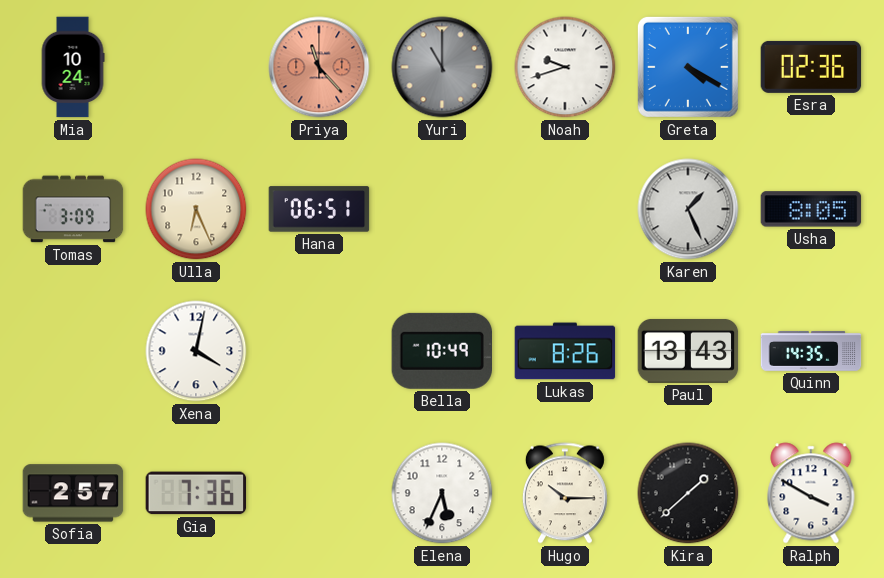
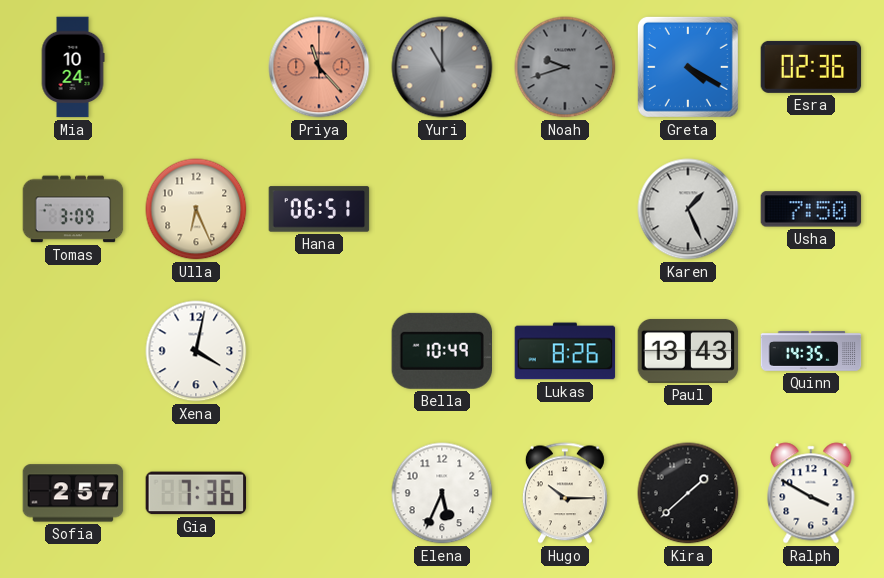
Noah dial: white -> grey (565, 67)
Usha: 8:05 -> 7:50 (811, 209)
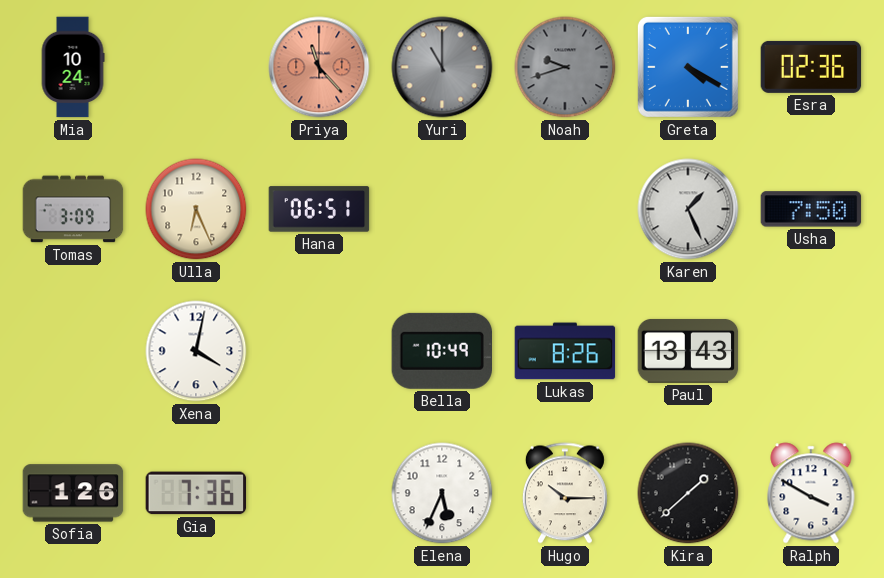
Quinn: 14:35 -> none (811, 351)
Sofia: 2:57 -> 1:26 (73, 493)
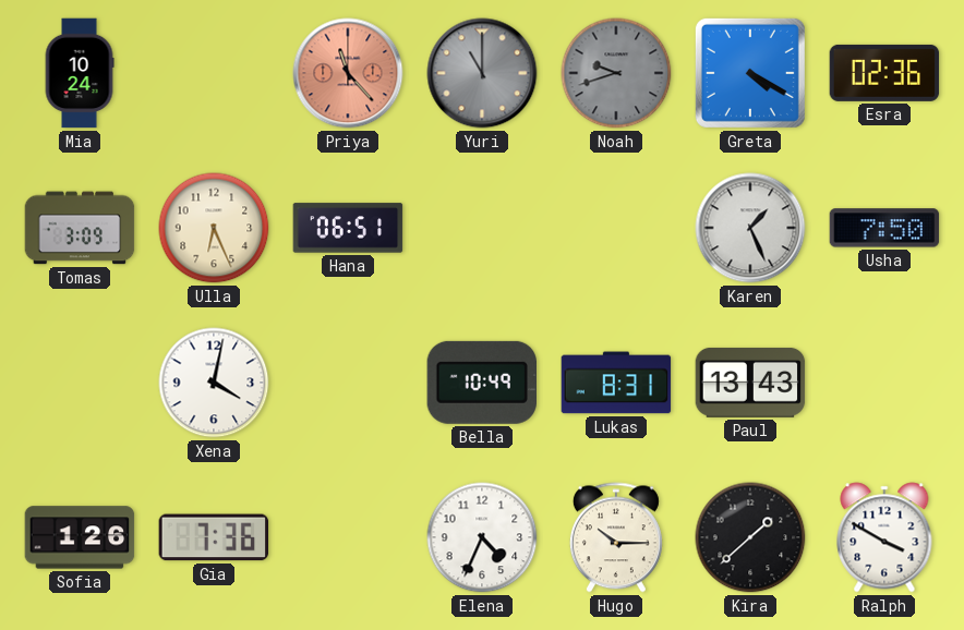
Lukas: 8:26 -> 8:31 (616, 383)
Elena: 5:34 -> 4:34 (482, 537)
